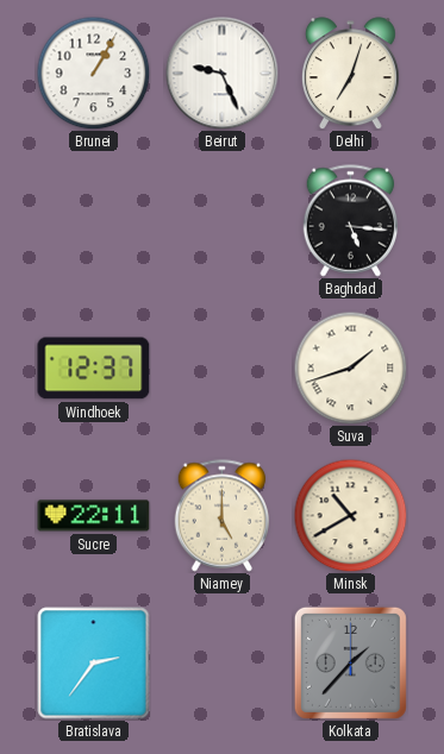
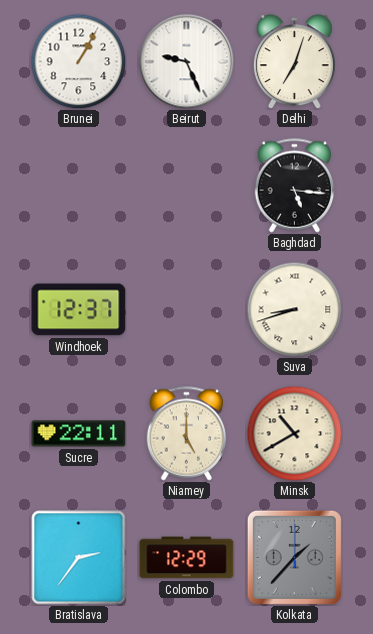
Suva: 1:42 -> 8:42 (294, 309)
Colombo: none -> 12:29 (187, 558)
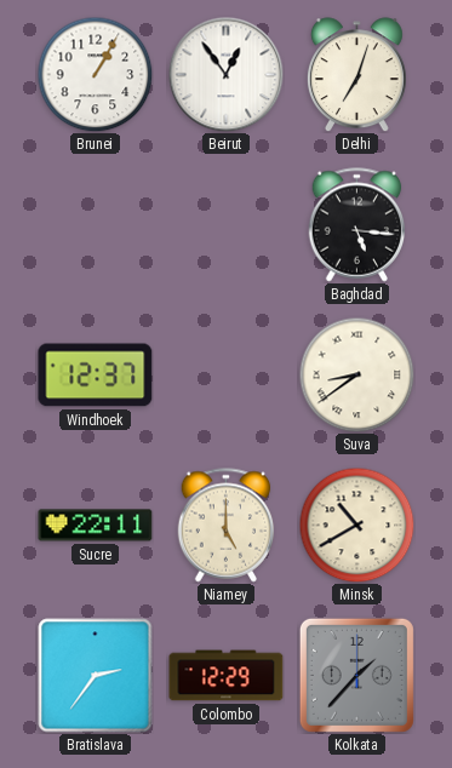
Beirut: 9:26 -> 12:54 (225, 74)
Suva: 8:42 -> 8:39 (356, 374)
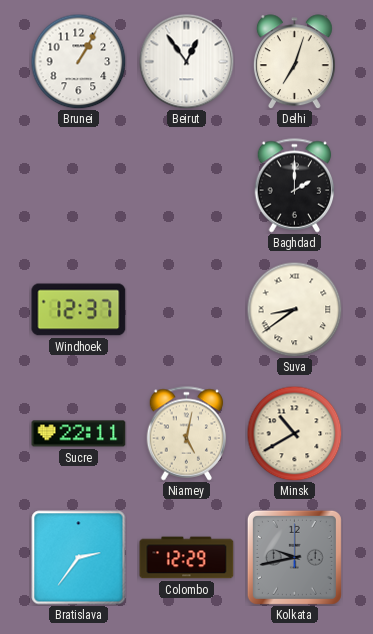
Baghdad: 5:16 -> 2:00 (295, 186)
Niamey: 5:00 -> 5:02 (187, 434)
Kolkata: 1:37 -> 9:43 (294, 557)
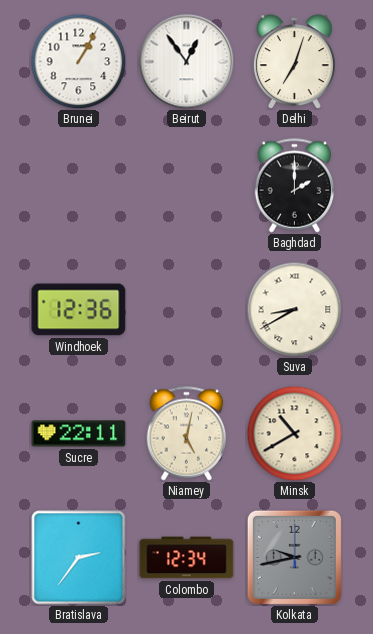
Windhoek: 12:37 -> 12:36 (79, 310)
Suva: 8:39 -> 8:40 (294, 309)
Colombo: 12:29 -> 12:34 (187, 558)
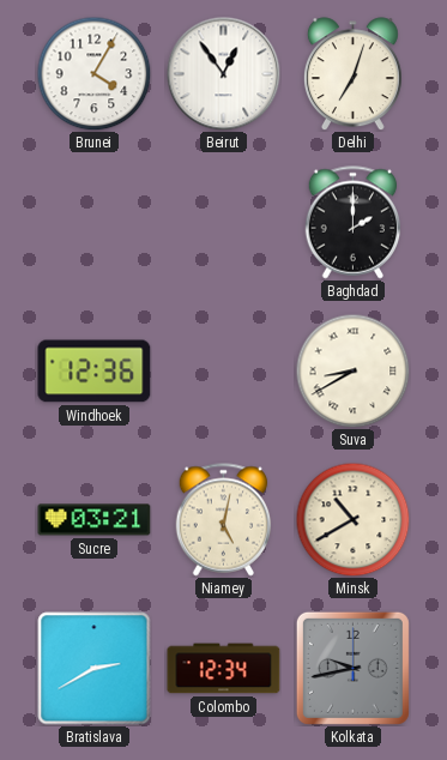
Brunei: 1:05 -> 4:05 (93, 73)
Sucre: 22:11 -> 03:21 (95, 520)
Bratislava: 2:36 -> 2:40 (95, 669)
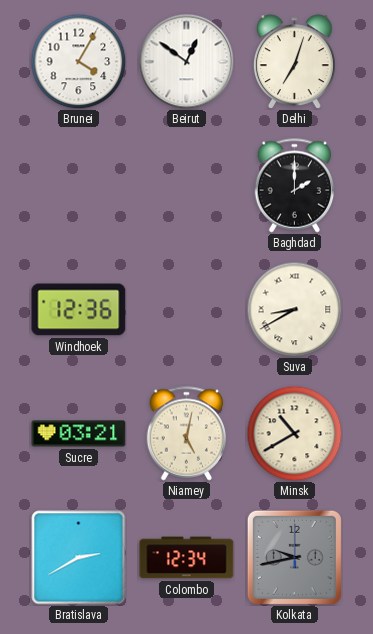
Beirut: 12:54 -> 12:51 (186, 61)
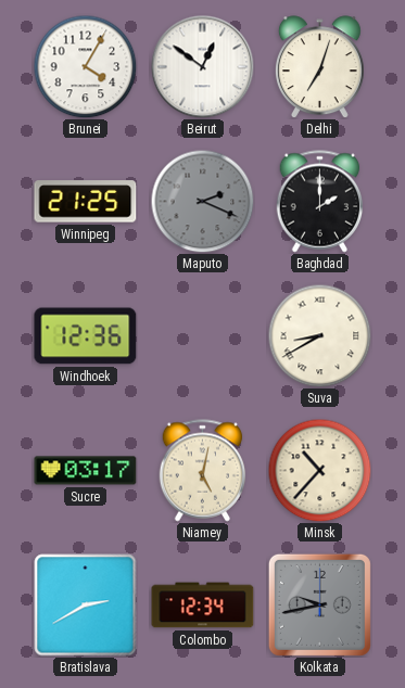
Winnipeg: none -> 21:25 (86, 202)
Maputo: none -> 2:19 (202, 201)
Sucre: 03:21 -> 03:17 (86, 471)
Minsk: 10:40 -> 10:37 (319, 470)
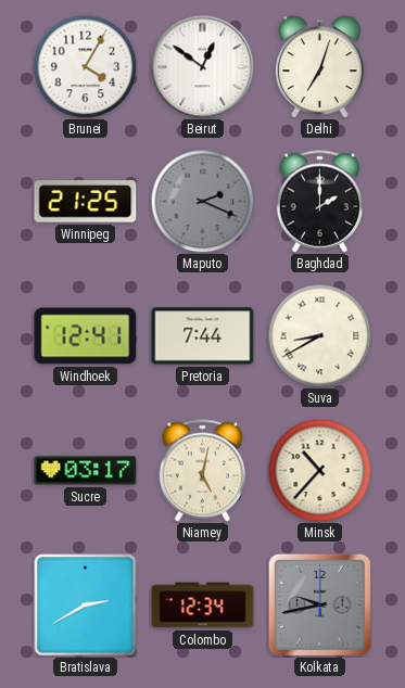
Windhoek: 12:36 -> 12:41 (86, 336)
Pretoria: none -> 7:44 (203, 336)
